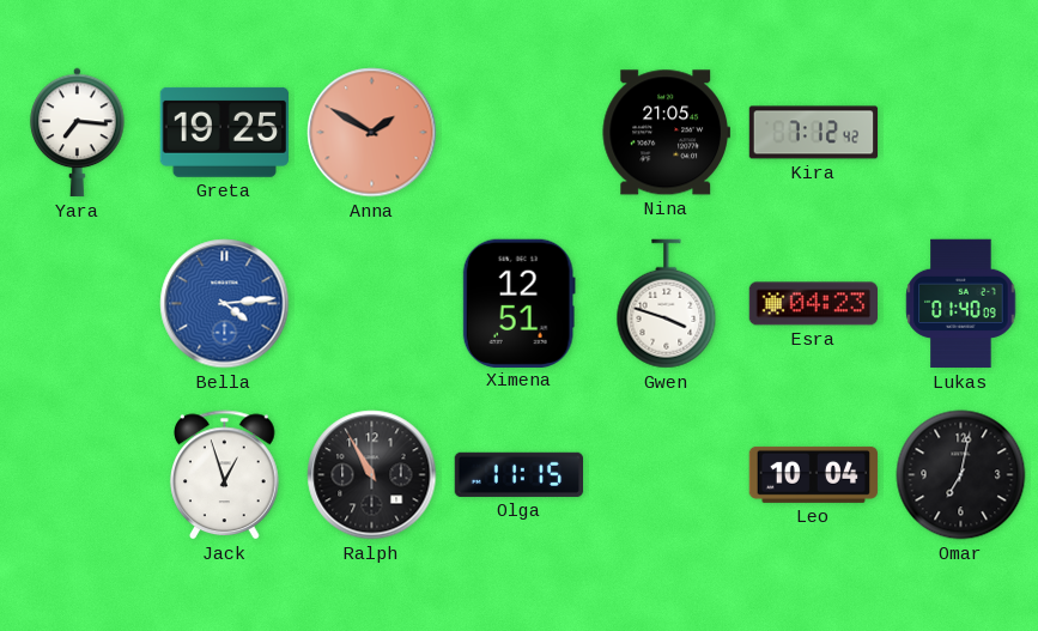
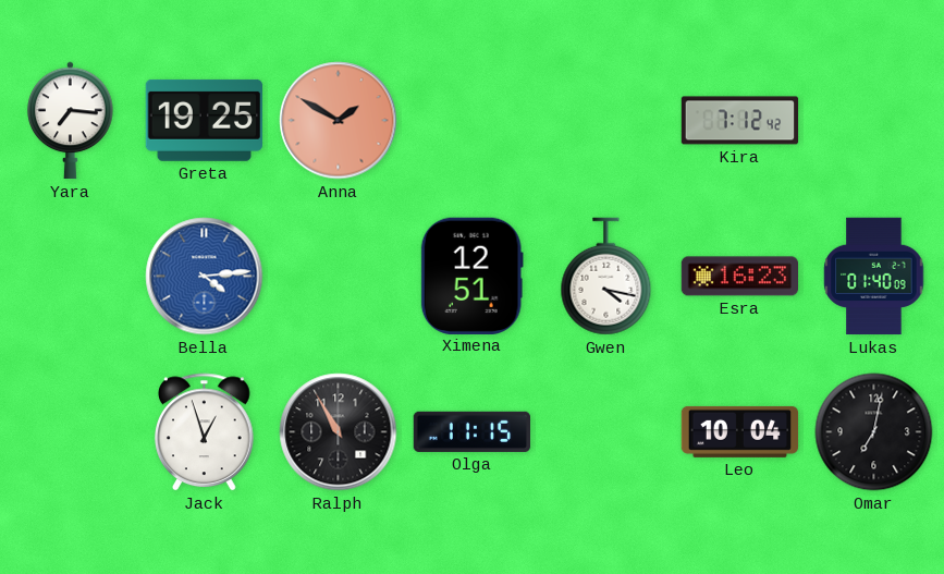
Nina: 21:05 -> none (666, 133)
Gwen: 3:48 -> 4:17 (606, 277)
Esra: 04:23 -> 16:23 (739, 277)
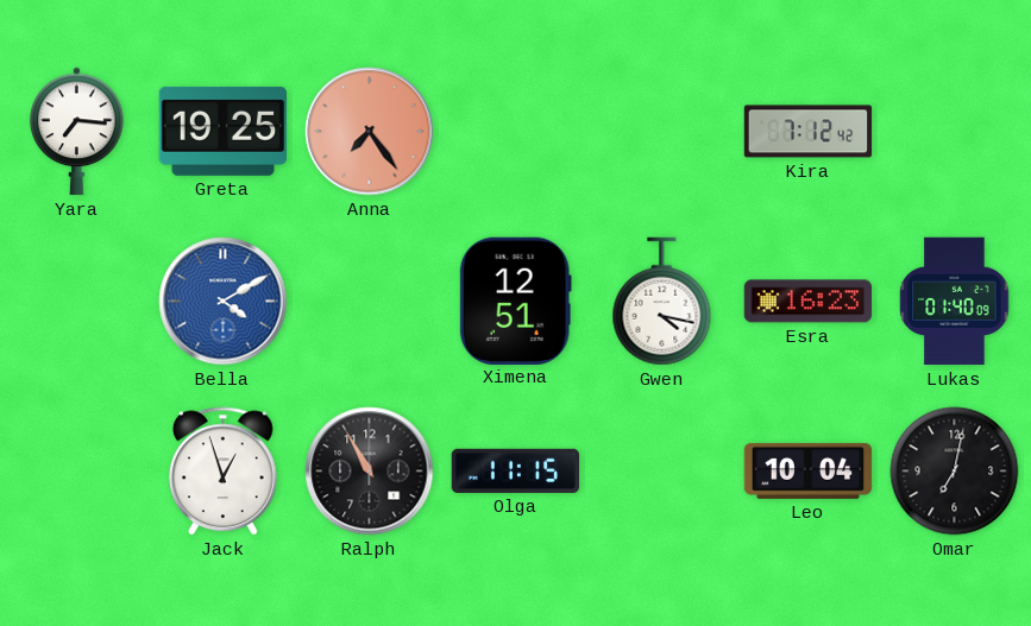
Anna: 1:50 -> 7:24 (370, 132)
Bella: 4:14 -> 4:10 (224, 302)
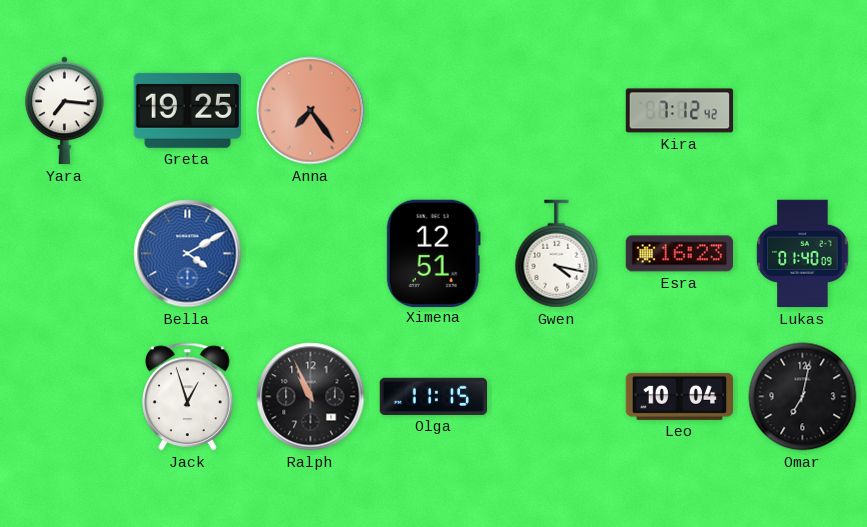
Ralph: 10:55 -> 10:56 (311, 397)
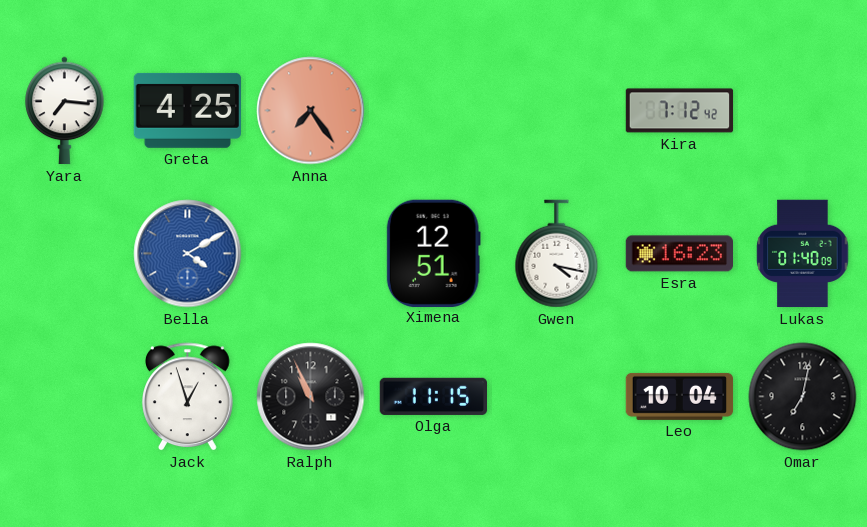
Greta: 19:25 -> 4:25 (187, 110)
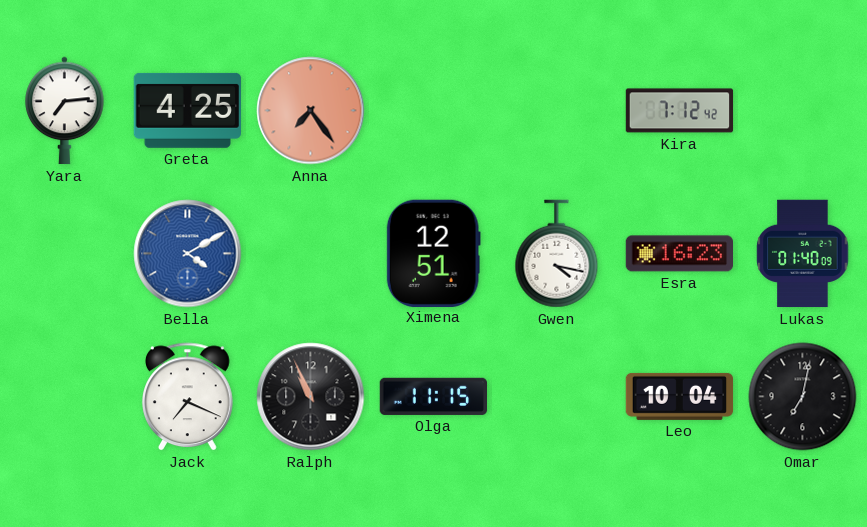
Yara: 7:16 -> 7:14 (65, 111)
Jack: 12:57 -> 7:19 (188, 397)
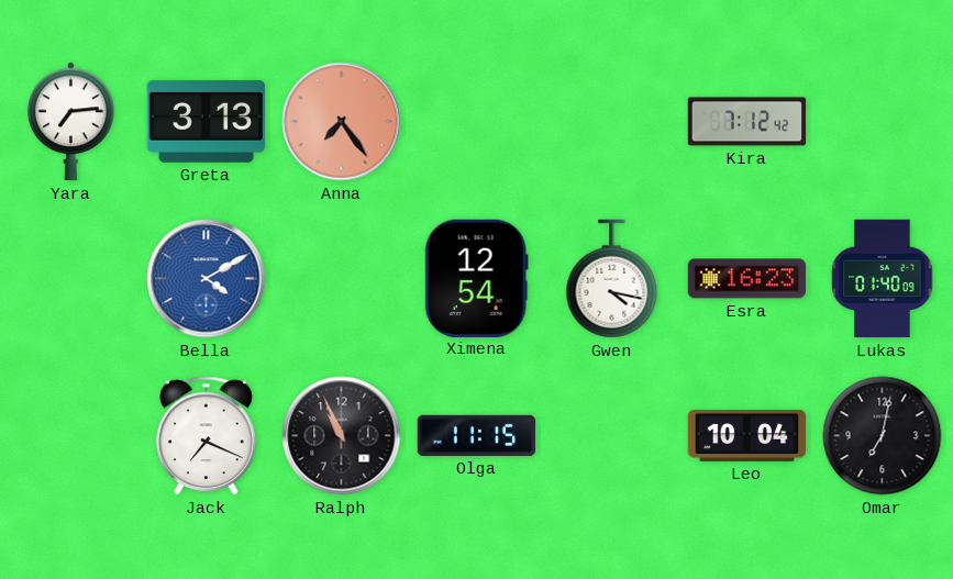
Greta: 4:25 -> 3:13 (206, 121)
Ximena: 12:51 -> 12:54 (476, 278)
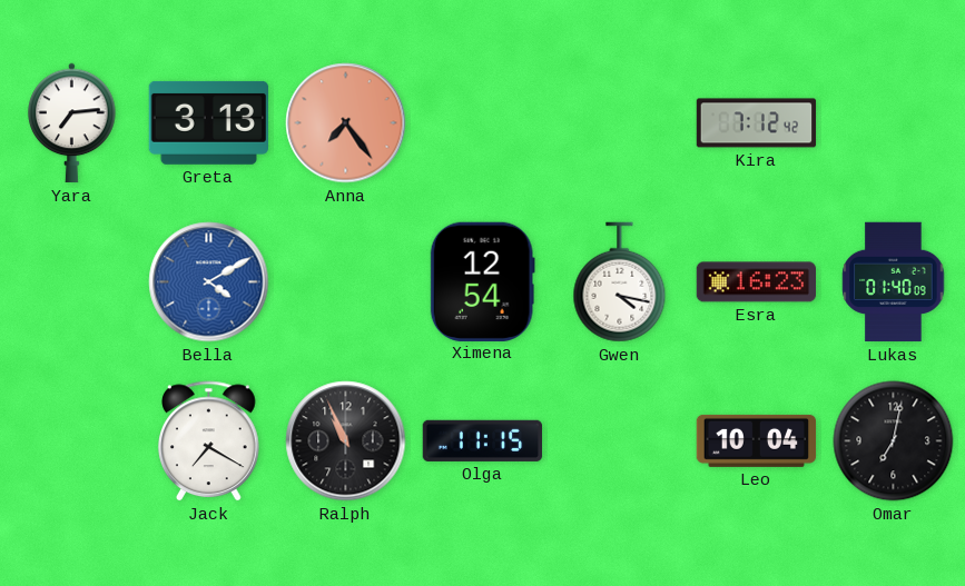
Jack: 7:19 -> 7:20 (209, 441)
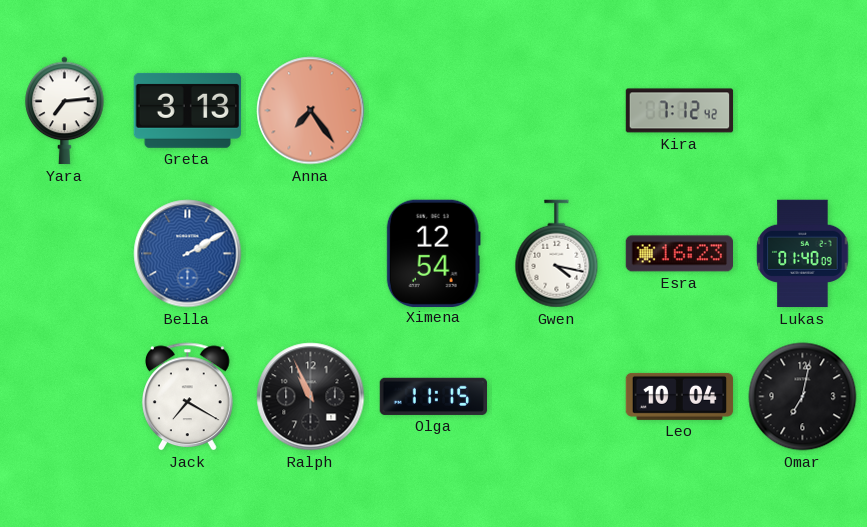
Bella: 4:10 -> 2:10 (188, 254)
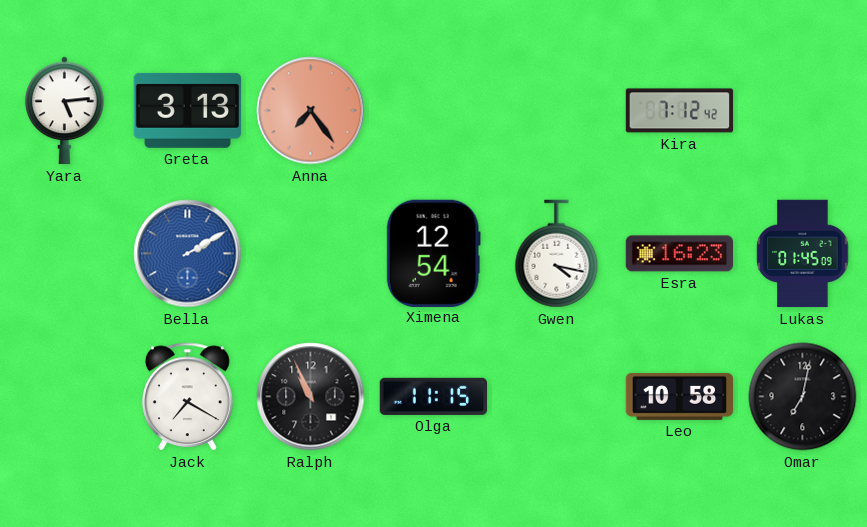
Yara: 7:14 -> 5:14 (65, 111)
Lukas: 01:40 -> 01:45 (803, 254)
Leo: 10:04 -> 10:58 (680, 396)
